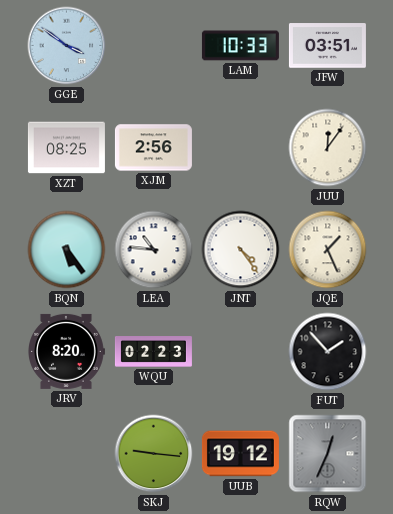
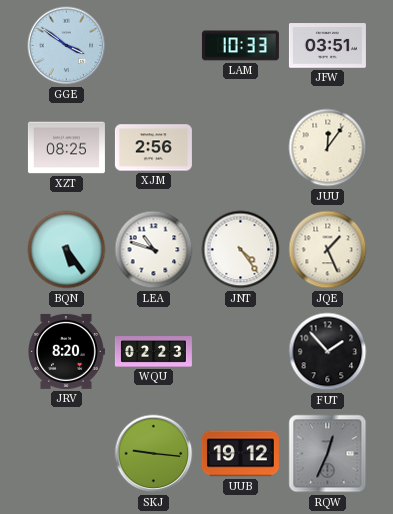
LEA: 10:46 -> 10:48 (154, 250)
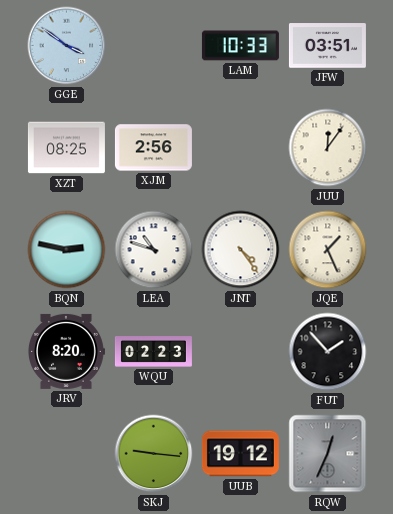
BQN: 5:24 -> 2:47 (67, 250)
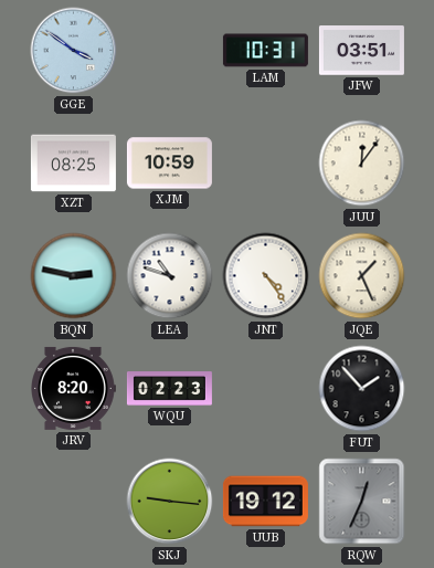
LAM: 10:33 -> 10:31 (265, 51)
XJM: 2:56 -> 10:59 (169, 164)
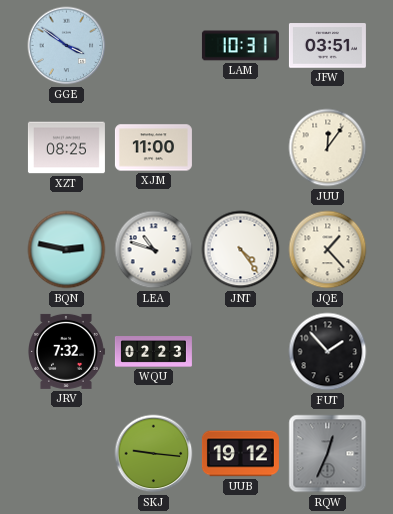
XJM: 10:59 -> 11:00 (153, 148)
JQE: 1:26 -> 1:23 (328, 250)
JRV: 8:20 -> 7:32 (67, 351)
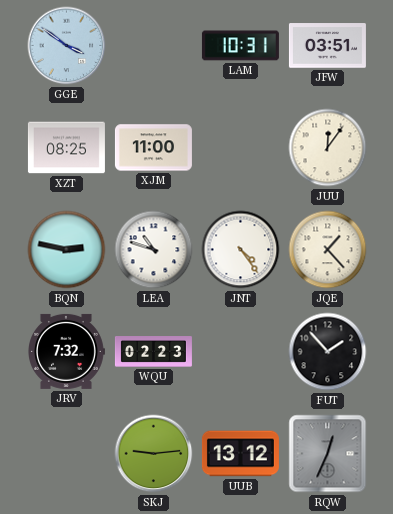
SKJ: 9:16 -> 9:14 (154, 454)
UUB: 19:12 -> 13:12 (240, 454)
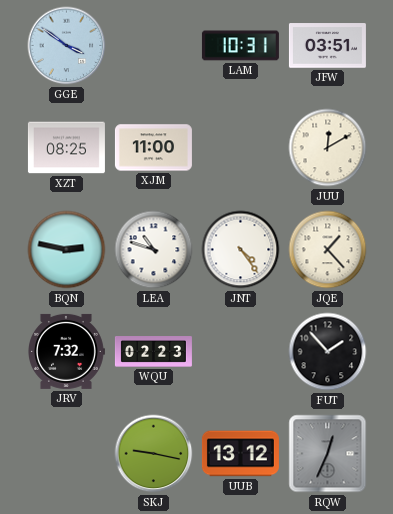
JUU: 12:06 -> 12:10 (328, 148)
SKJ: 9:14 -> 9:17 (154, 454)
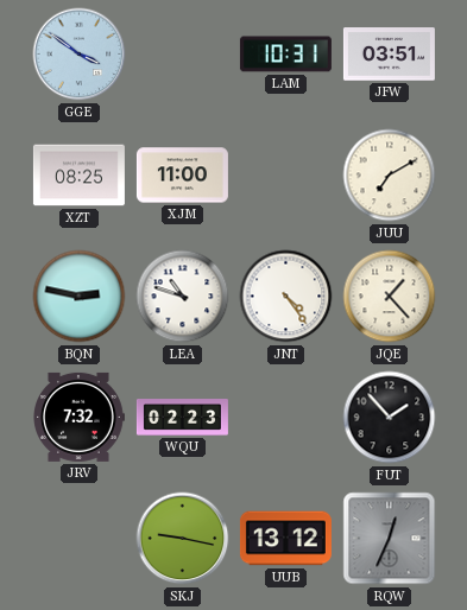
JUU: 12:10 -> 7:10 (390, 176)
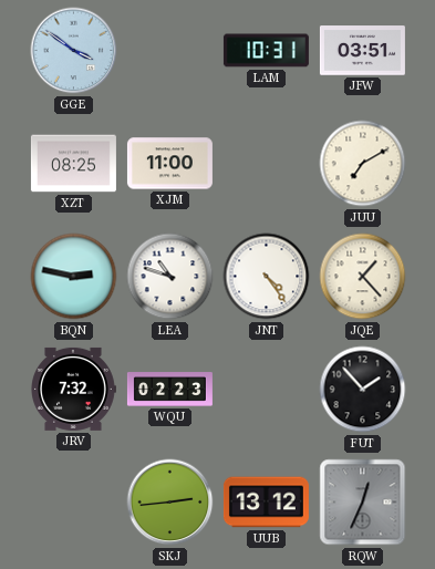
SKJ: 9:17 -> 2:44 (170, 503)
